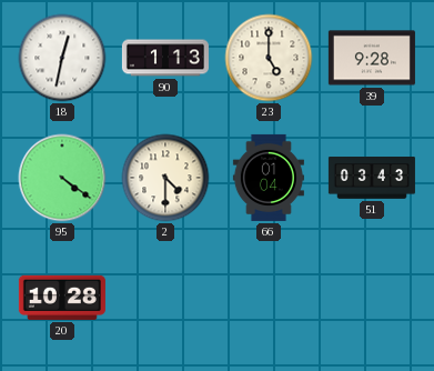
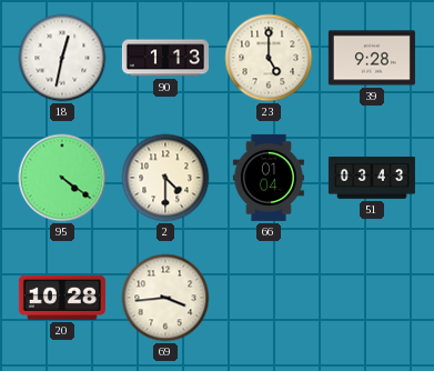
69: none -> 3:44 (165, 298)
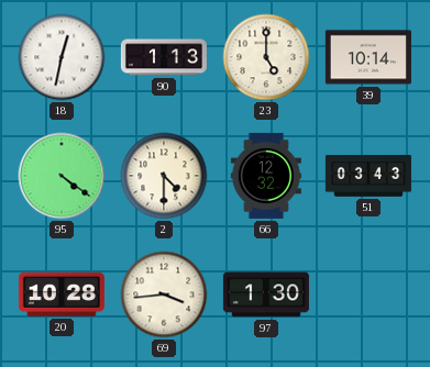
39: 9:28 -> 10:14 (368, 57)
66: 01:04 -> 12:32 (266, 176)
97: none -> 1:30 (266, 294)
